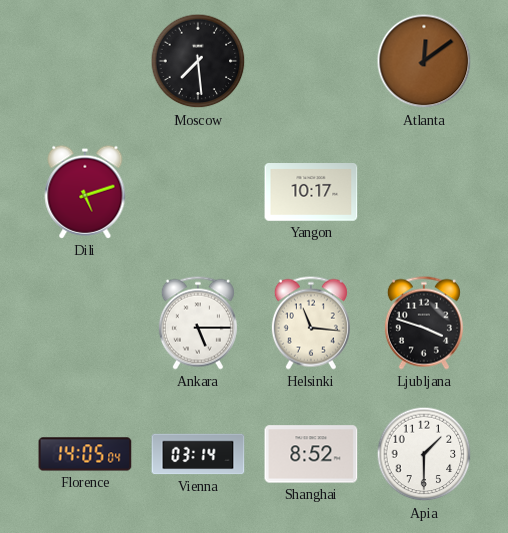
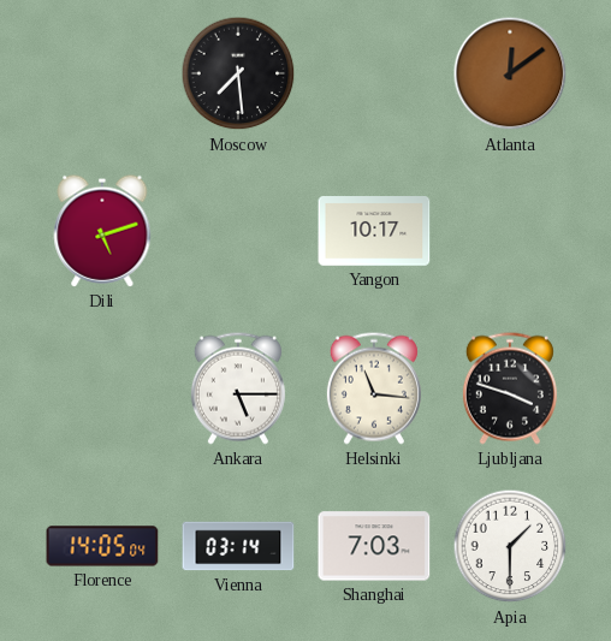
Shanghai: 8:52 -> 7:03 (374, 546)
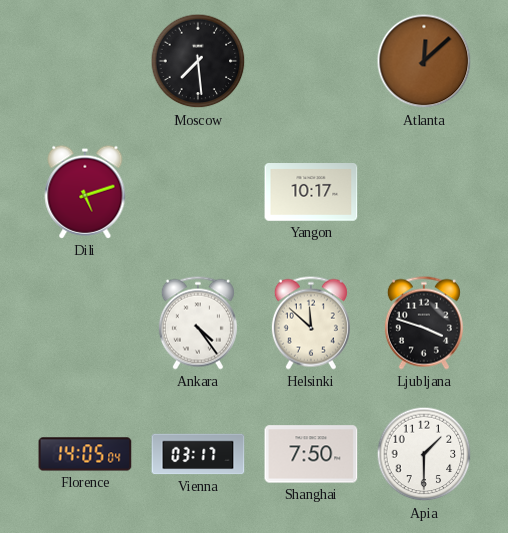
Atlanta: 12:09 -> 12:08 (424, 61)
Ankara: 5:15 -> 4:24 (198, 323)
Helsinki: 11:16 -> 11:52 (311, 323)
Vienna: 03:14 -> 03:17 (198, 454)
Shanghai: 7:03 -> 7:50 (311, 454)
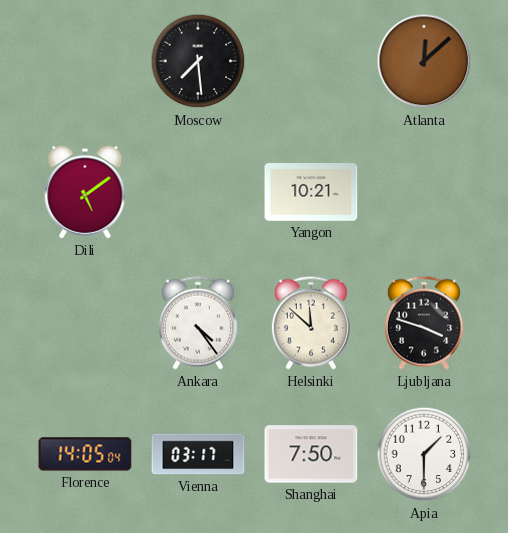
Dili: 5:12 -> 5:09 (85, 192)
Yangon: 10:17 -> 10:21 (311, 193)
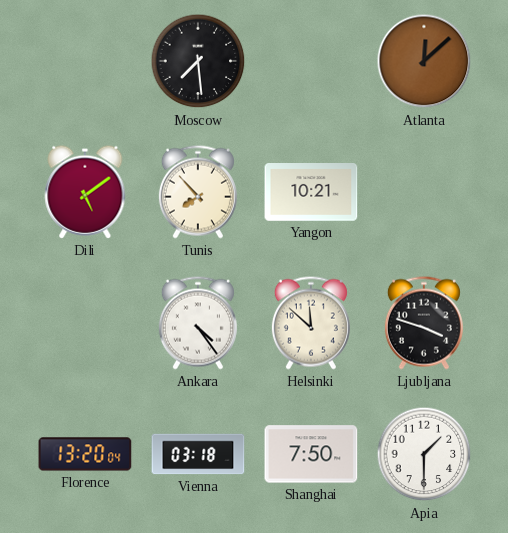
Tunis: none -> 7:53 (198, 192)
Florence: 14:05 -> 13:20 (85, 454)
Vienna: 03:17 -> 03:18 (198, 454)
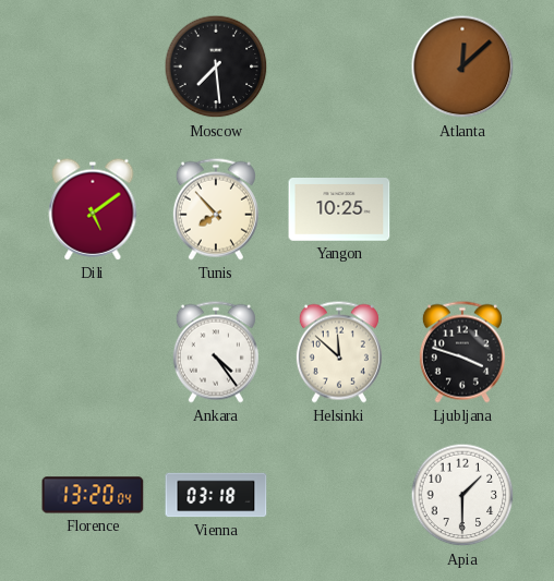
Yangon: 10:21 -> 10:25 (339, 210)
Shanghai: 7:50 -> none (311, 454)
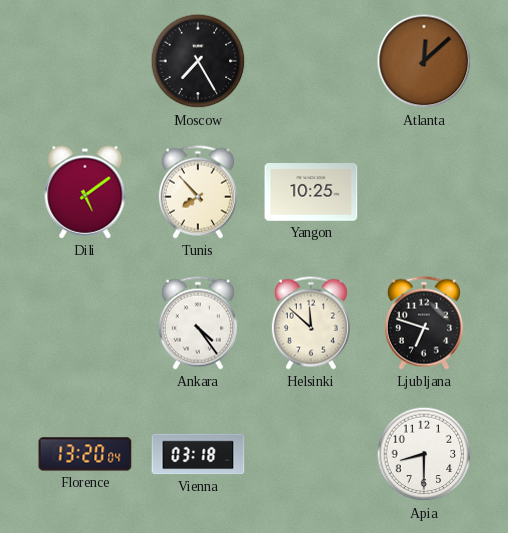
Moscow: 7:29 -> 7:25 (198, 61)
Ljubljana: 3:48 -> 6:48 (424, 323)
Apia: 1:30 -> 8:30 (424, 454)
